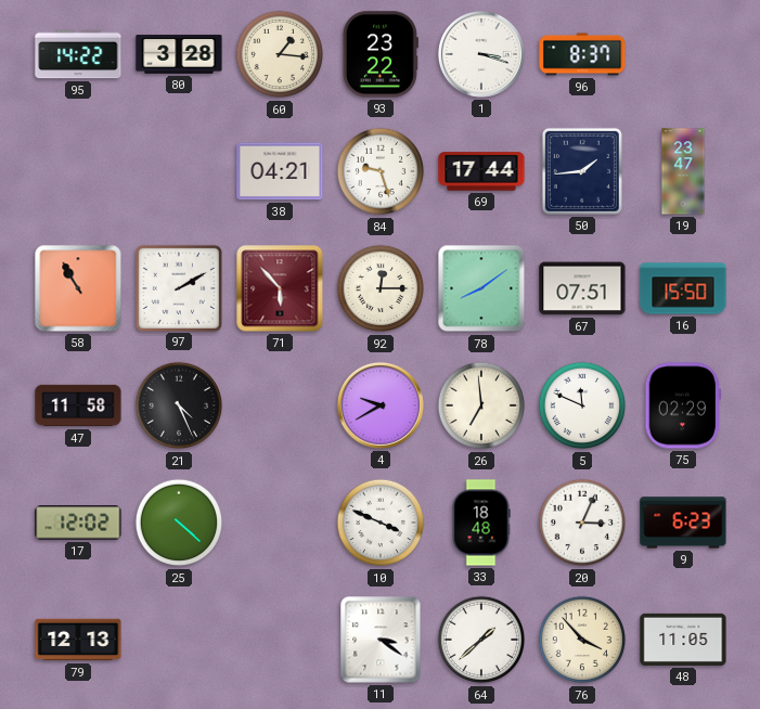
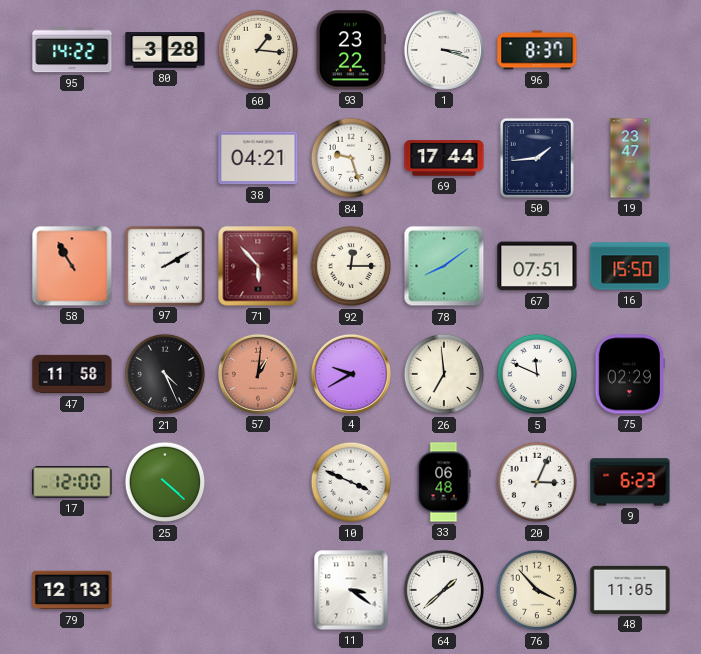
57: none -> 1:01 (258, 374)
17: 12:02 -> 12:00 (72, 482)
33: 18:48 -> 06:48 (444, 482)
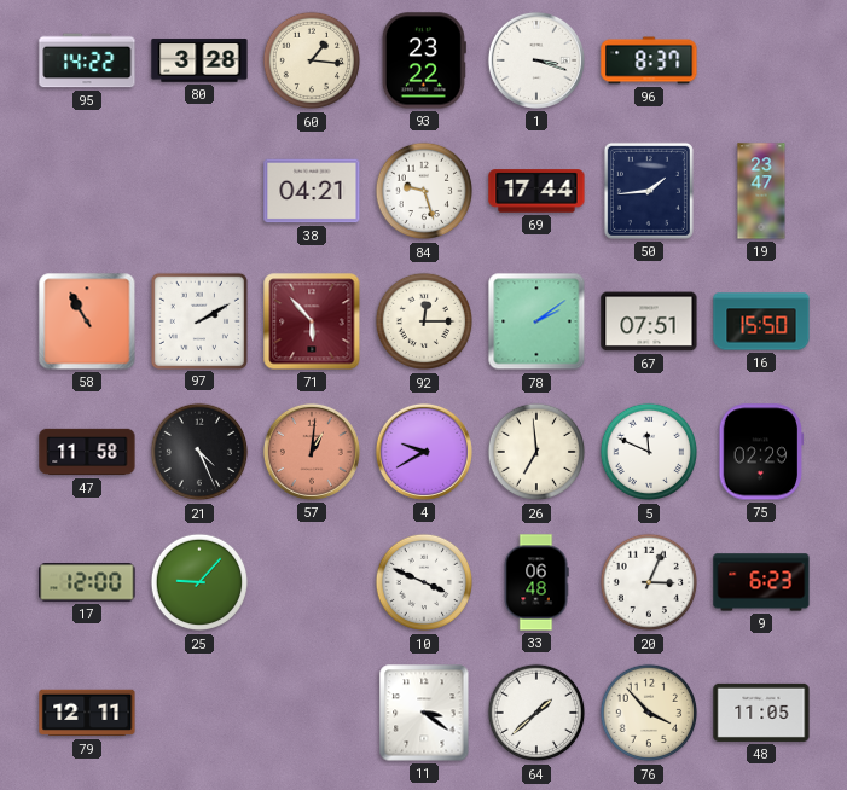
78: 8:09 -> 2:09 (536, 321)
25: 4:22 -> 9:07 (199, 582)
79: 12:13 -> 12:11 (87, 713)
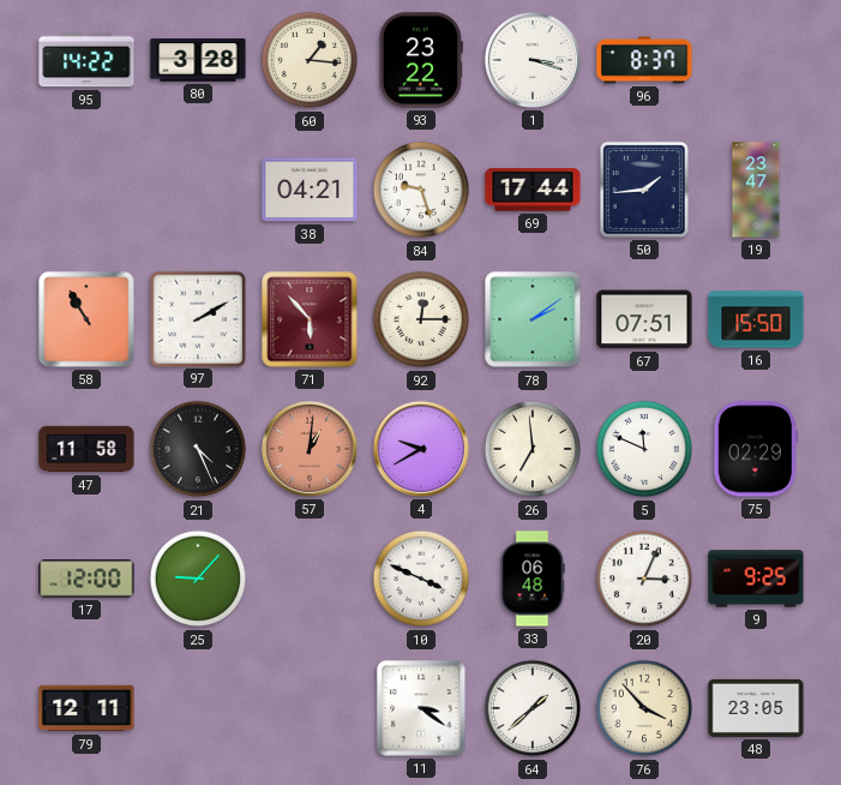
9: 6:23 -> 9:25 (756, 579)
48: 11:05 -> 23:05 (756, 708)
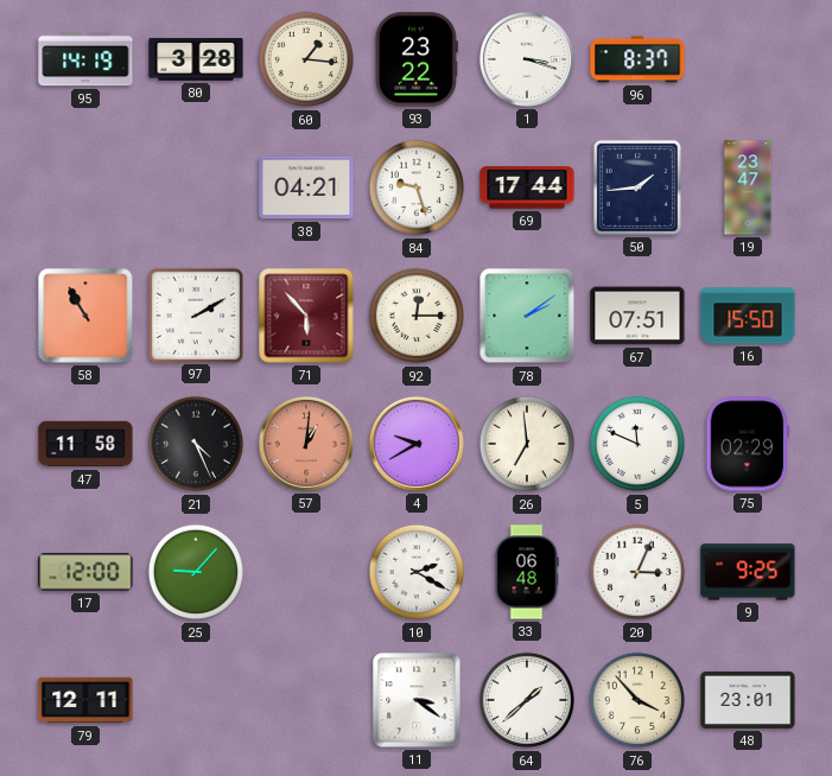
95: 14:22 -> 14:19 (85, 59)
10: 3:49 -> 2:20 (417, 572)
48: 23:05 -> 23:01 (748, 700)
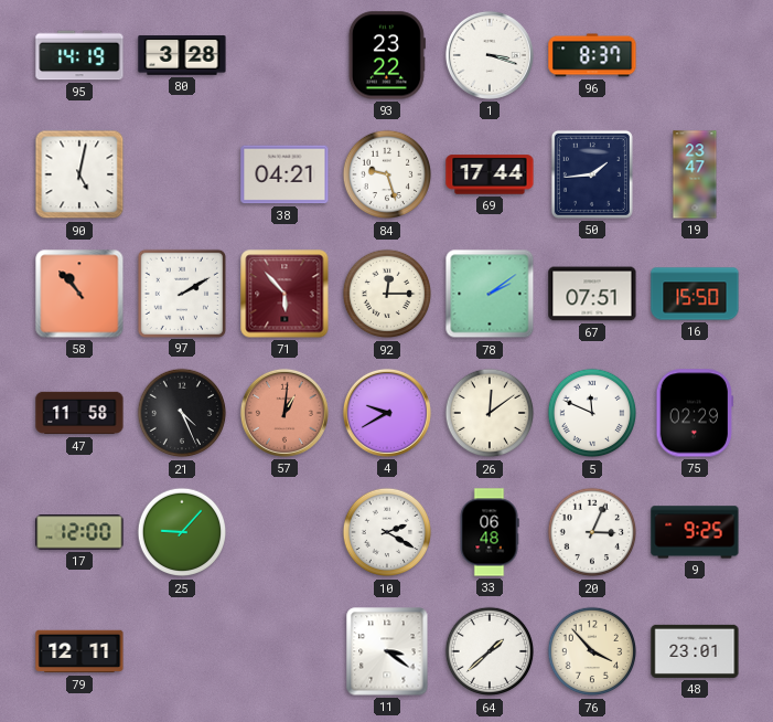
60: 1:16 -> none (306, 59)
90: none -> 5:02 (79, 174)
58: 10:55 -> 10:53 (79, 294)
26: 6:59 -> 12:09 (490, 413)
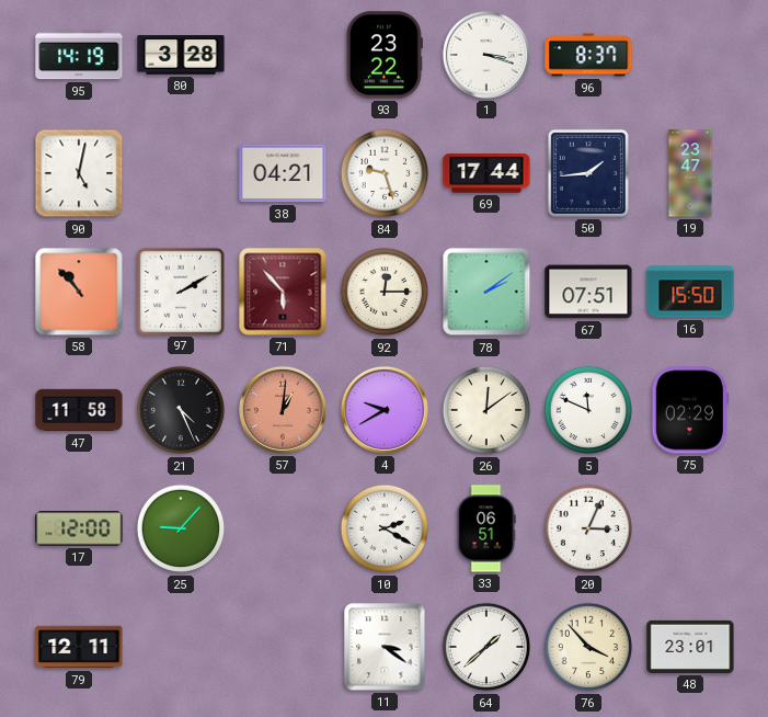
33: 06:48 -> 06:51 (486, 528)
9: 9:25 -> none (695, 532)
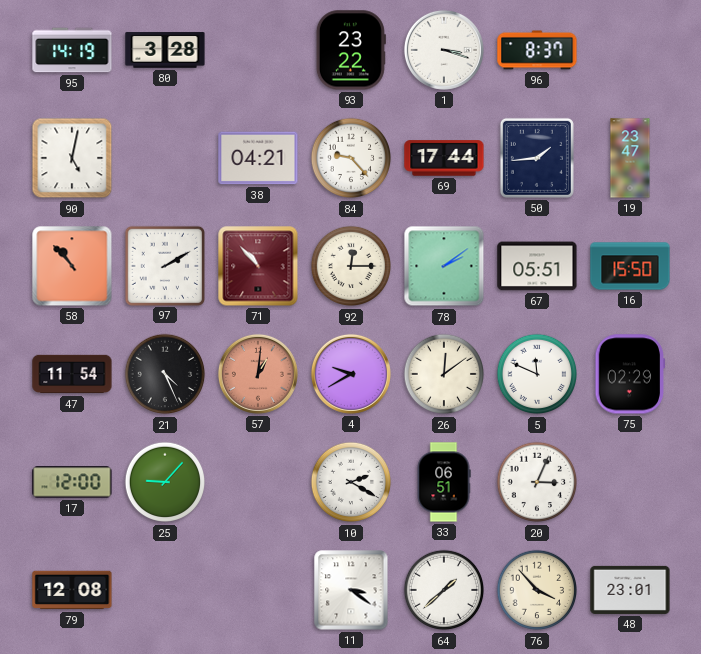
84: 9:27 -> 9:23 (351, 158)
71: 5:53 -> 10:53 (258, 266)
67: 07:51 -> 05:51 (537, 266)
47: 11:58 -> 11:54 (72, 374)
79: 12:11 -> 12:08 (72, 590)
